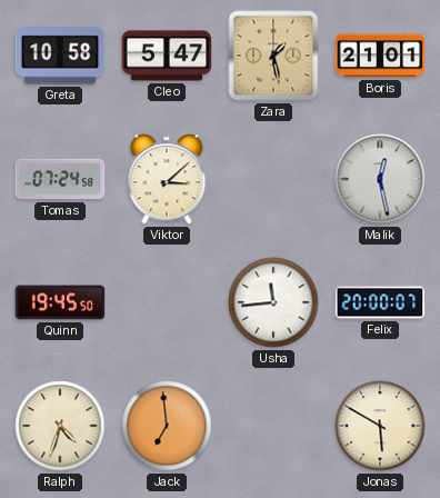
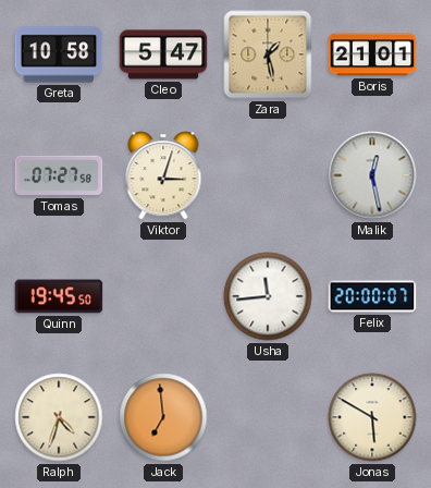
Tomas: 07:24 -> 07:27 (59, 175)
Viktor: 3:08 -> 3:03 (163, 175)
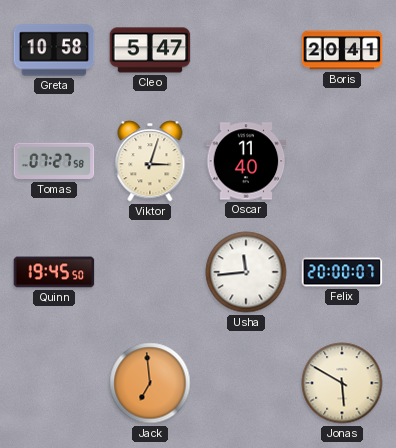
Zara: 1:28 -> none (268, 54)
Boris: 21:01 -> 20:41 (342, 50)
Oscar: none -> 11:40 (246, 161)
Malik: 12:28 -> none (372, 175)
Ralph: 4:33 -> none (59, 417)
